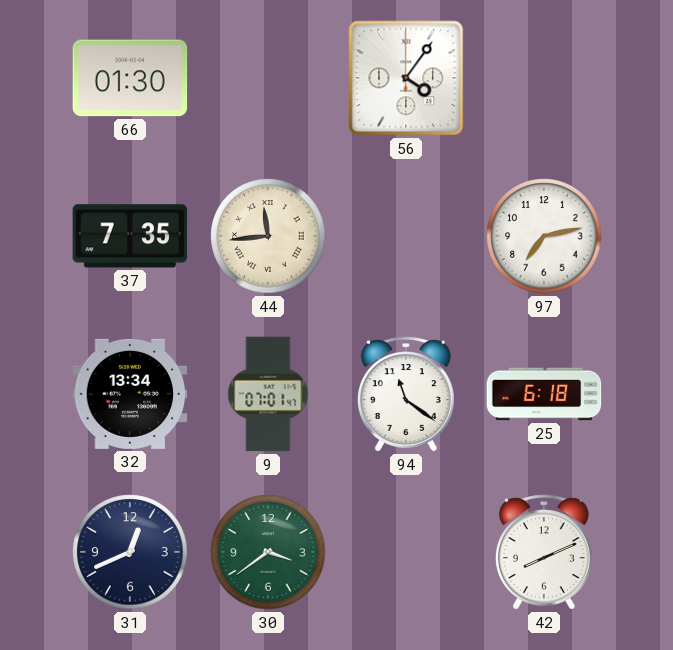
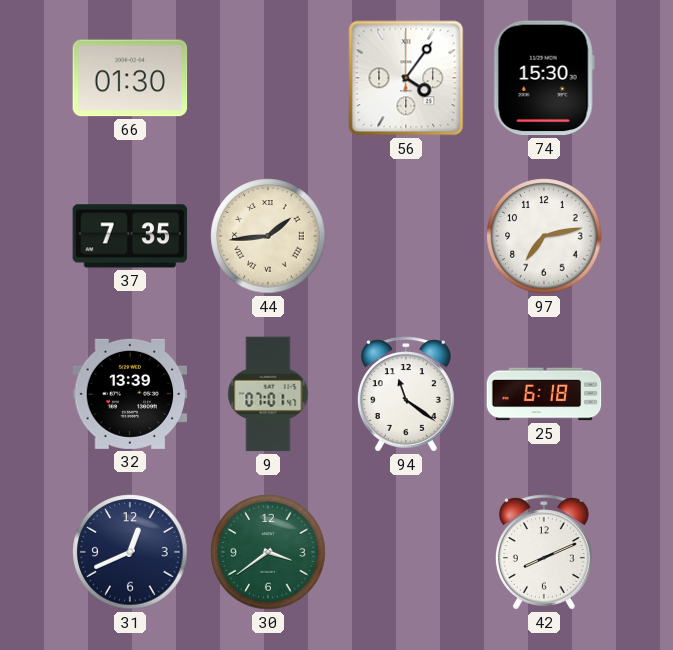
74: none -> 15:30 (544, 78)
44: 11:44 -> 1:44 (268, 236)
32: 13:34 -> 13:39 (130, 394)
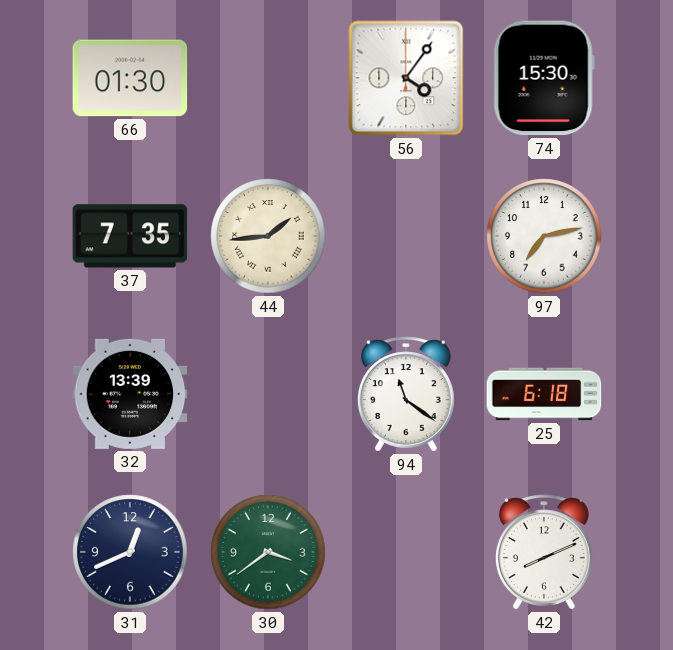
9: 07:01 -> none (268, 394)
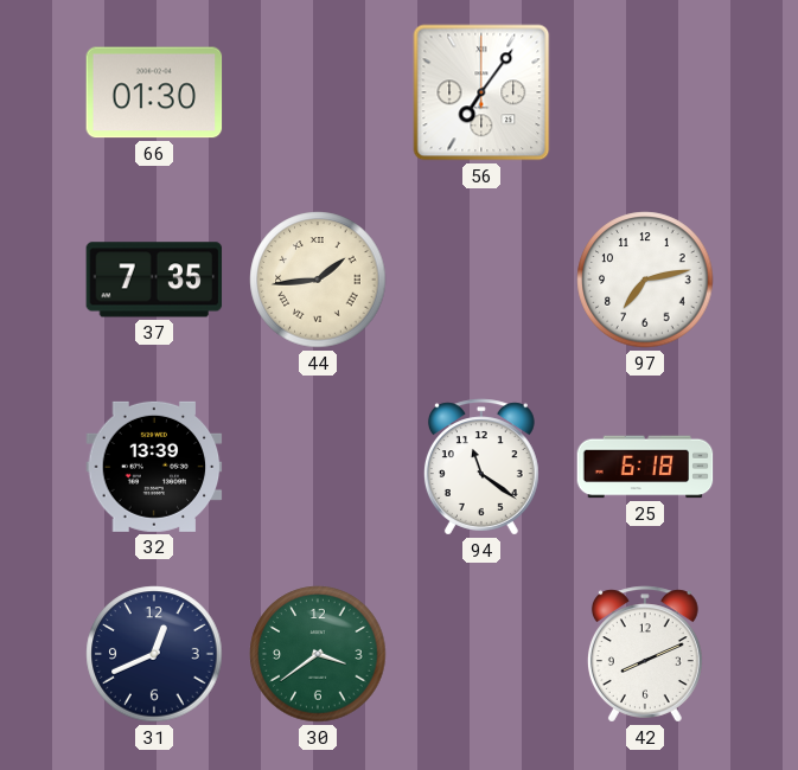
56: 4:06 -> 7:06 (481, 92)
74: 15:30 -> none (544, 78)
